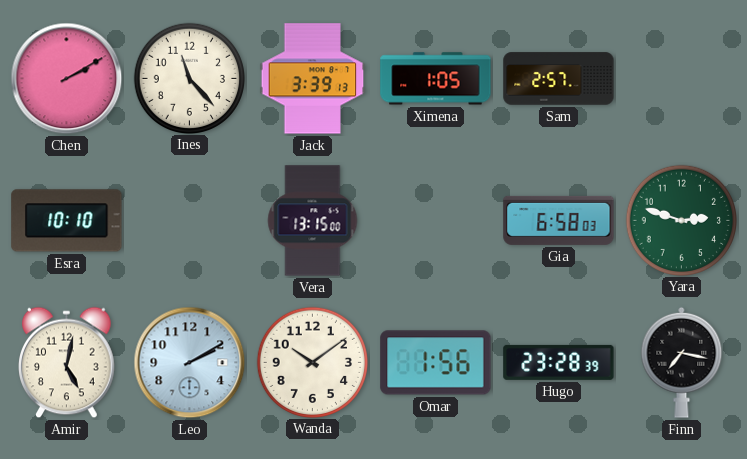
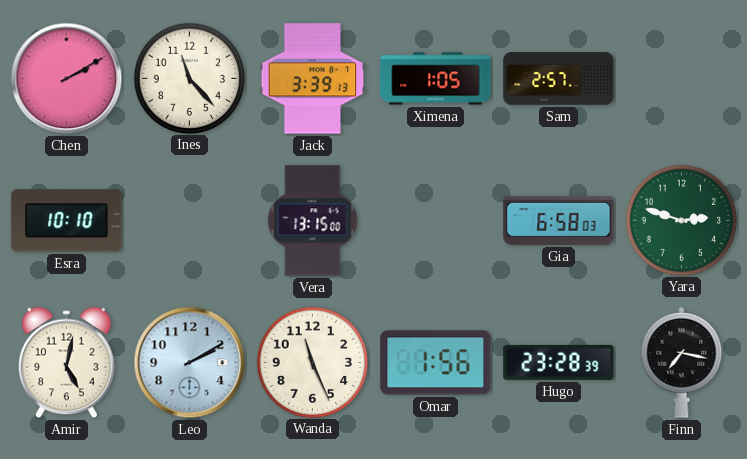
Wanda: 10:09 -> 11:26 (312, 362)
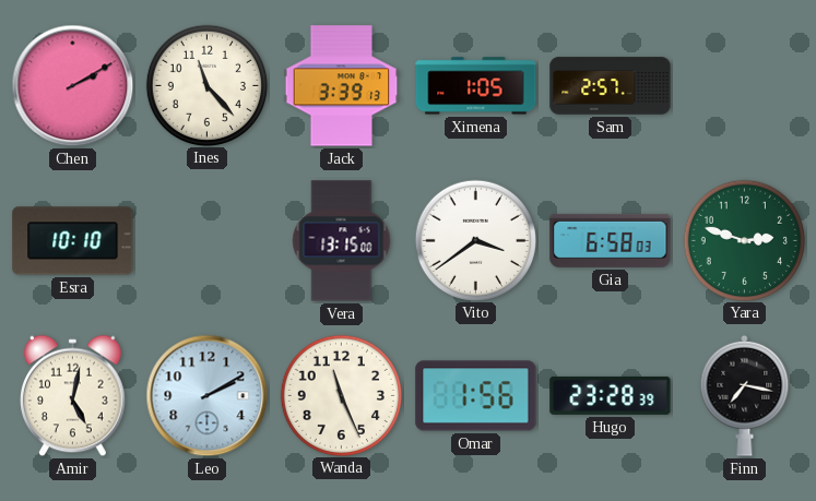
Vito: none -> 3:39 (475, 240)
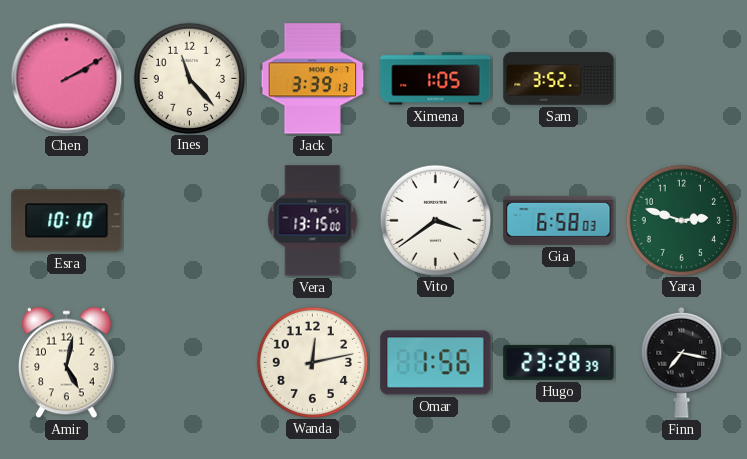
Sam: 2:57 -> 3:52 (559, 79)
Leo: 2:10 -> none (208, 396)
Wanda: 11:26 -> 12:13 (312, 362)
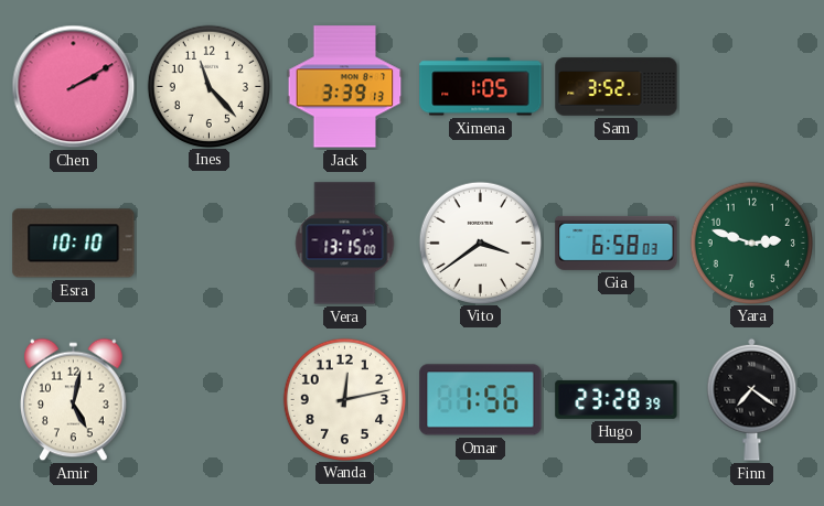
Finn: 7:17 -> 7:21 (752, 399)
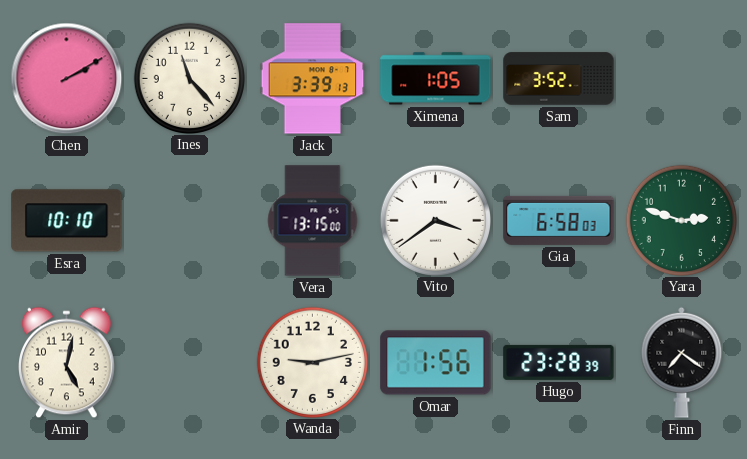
Wanda: 12:13 -> 9:13 (312, 362)
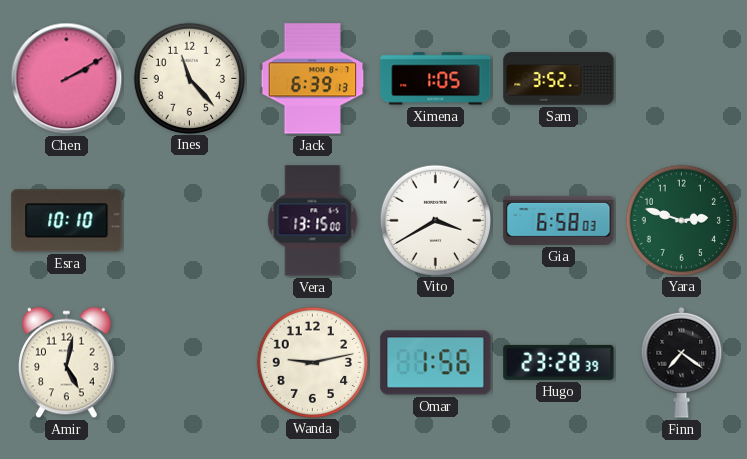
Jack: 3:39 -> 6:39 (313, 79)
Vito: 3:39 -> 3:40 (435, 220)
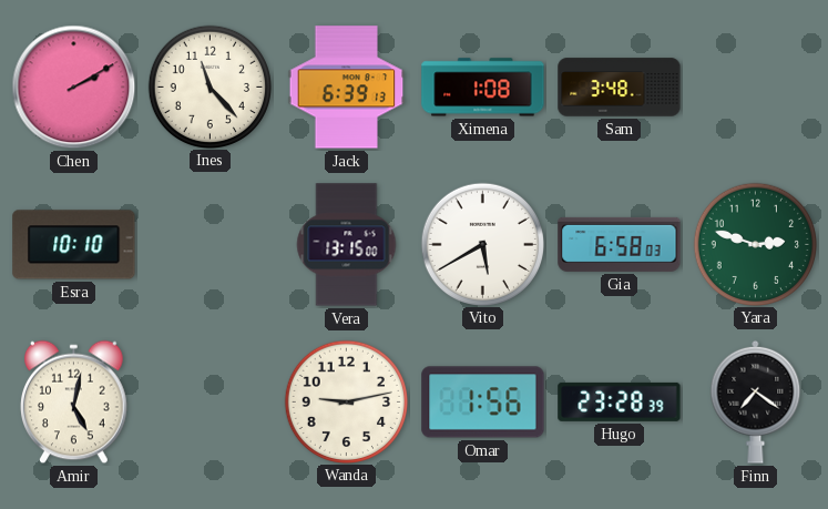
Ximena: 1:05 -> 1:08 (483, 88)
Sam: 3:52 -> 3:48 (620, 88)
Vito: 3:40 -> 5:40 (482, 244)
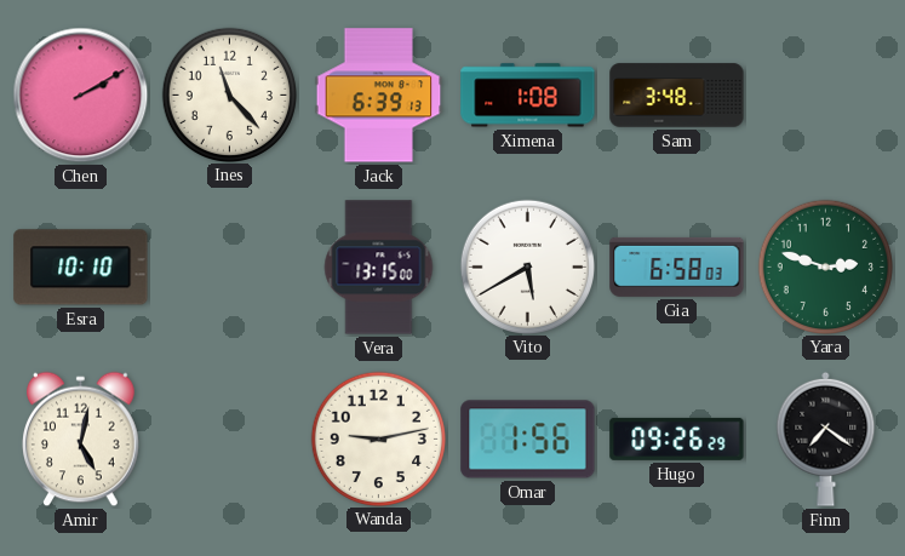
Hugo: 23:28 -> 09:26 (677, 439)
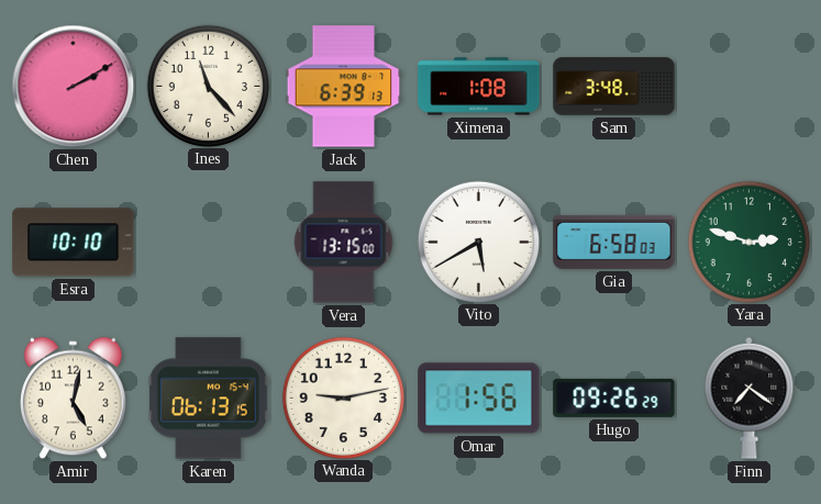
Karen: none -> 06:13 (208, 399)
